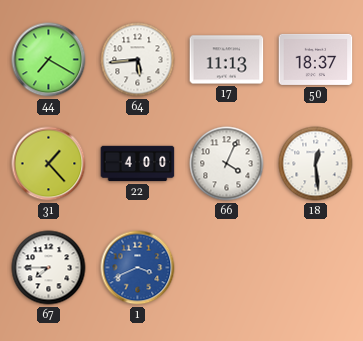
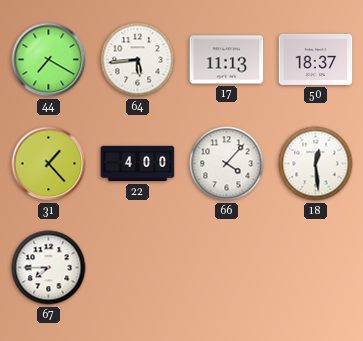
66: 4:04 -> 4:07 (227, 164)
1: 3:41 -> none (138, 268)
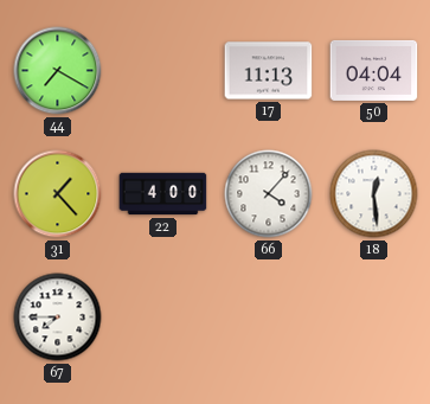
64: 5:44 -> none (138, 60)
50: 18:37 -> 04:04 (374, 70)
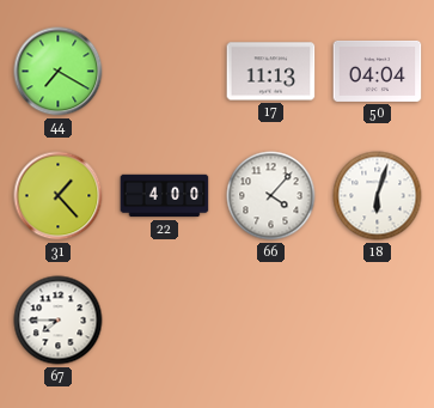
18: 12:29 -> 6:03 (378, 196)
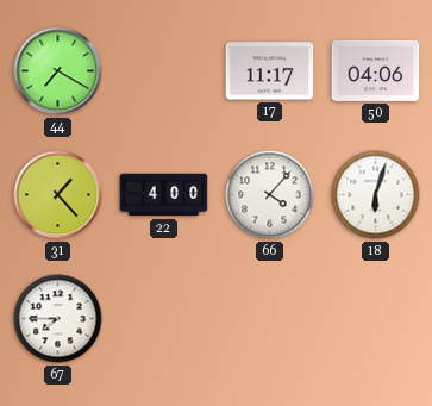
17: 11:13 -> 11:17 (270, 71)
50: 04:04 -> 04:06 (376, 70)
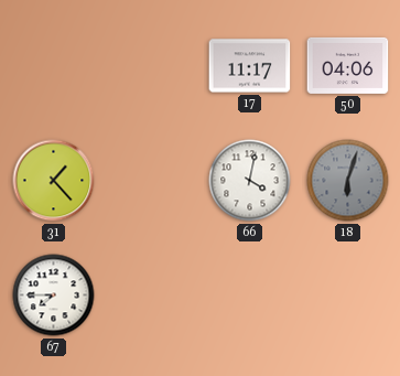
44: 7:20 -> none (58, 71)
22: 4:00 -> none (164, 195)
66: 4:07 -> 4:02 (250, 181)
18 dial: white -> grey (348, 181)
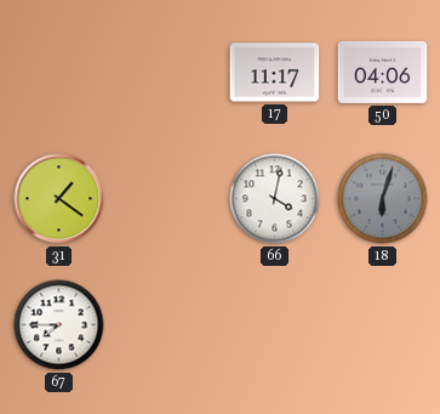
31: 1:23 -> 1:21 (59, 199)
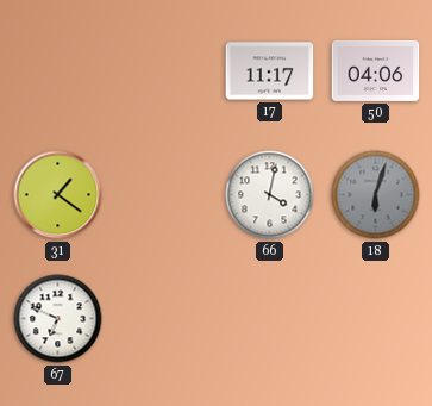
67: 7:45 -> 6:49 (58, 319)
